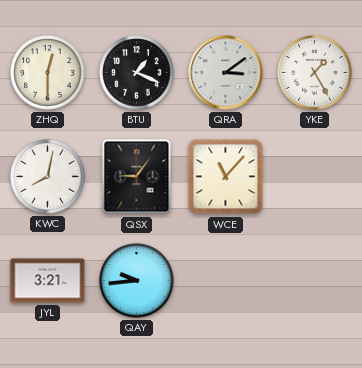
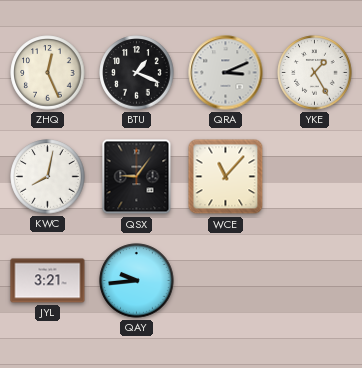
ZHQ: 12:30 -> 12:26 (48, 73)
QRA: 3:09 -> 3:11 (226, 73)
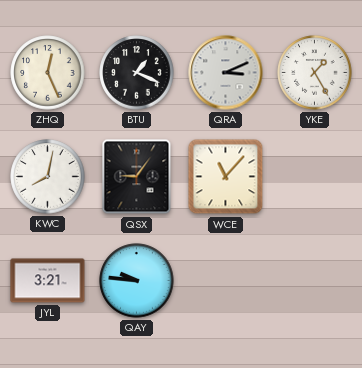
QAY: 9:44 -> 9:46 (137, 281)
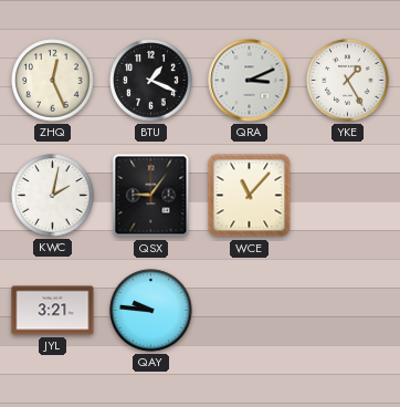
KWC: 8:02 -> 2:02 (53, 196)
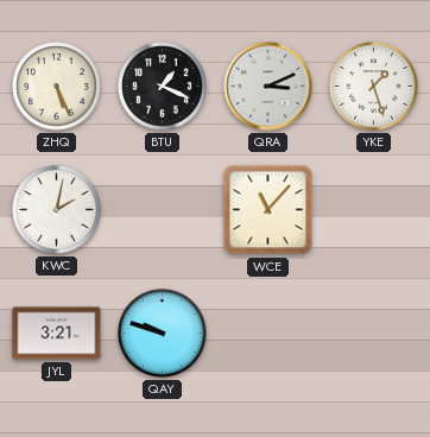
ZHQ: 12:26 -> 5:26 (57, 87)
YKE: 1:25 -> 1:27 (374, 87)
QSX: 9:06 -> none (151, 196)
QAY: 9:46 -> 9:48 (163, 334)
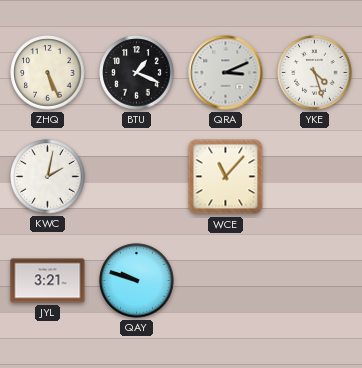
YKE: 1:27 -> 4:27 (315, 73)
